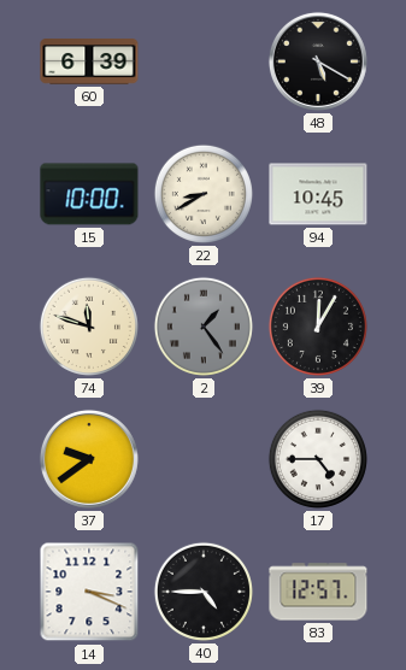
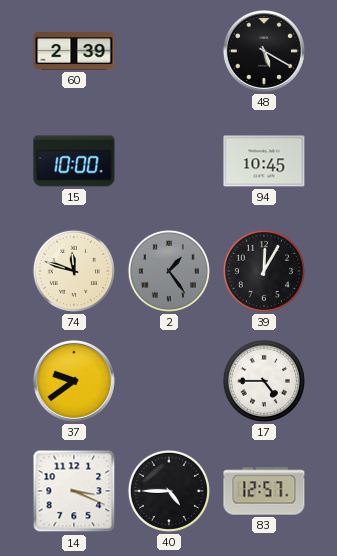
60: 6:39 -> 2:39 (74, 51)
22: 8:40 -> none (204, 194)
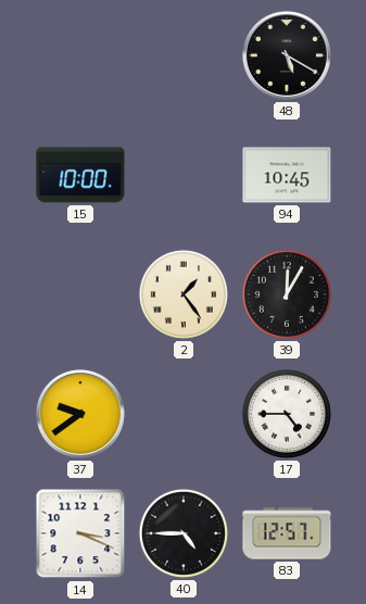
60: 2:39 -> none (74, 51)
74: 11:48 -> none (74, 271)
2 dial: grey -> cream (184, 294)
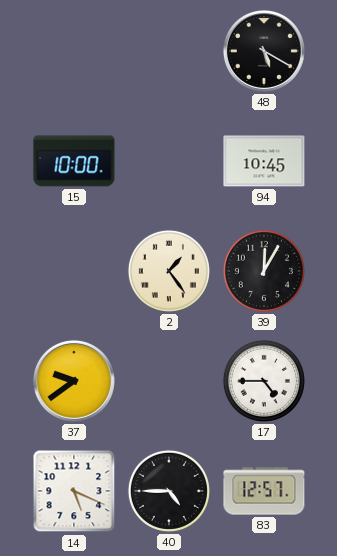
14: 3:19 -> 5:19 (74, 491)
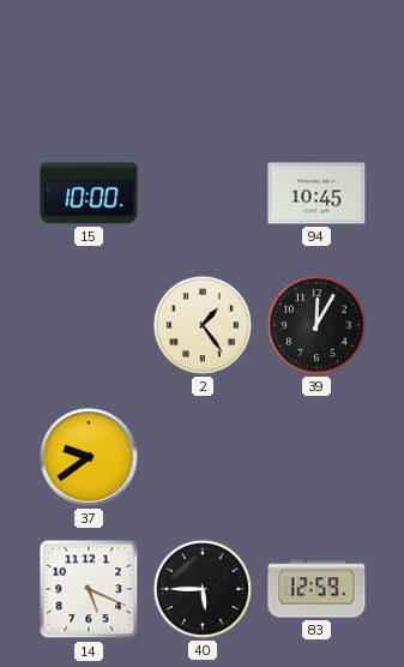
48: 5:20 -> none (264, 51)
17: 4:45 -> none (264, 381)
40: 4:45 -> 5:45 (203, 589)
83: 12:57 -> 12:59 (316, 589)
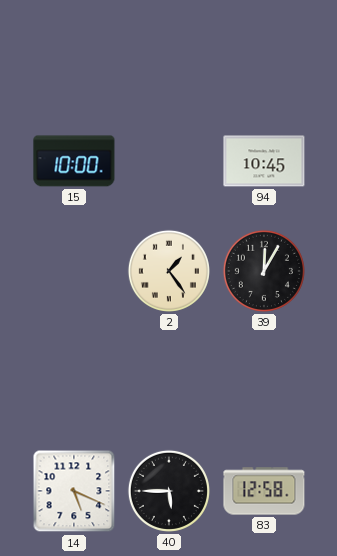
37: 9:39 -> none (89, 457)
83: 12:59 -> 12:58 (264, 491)
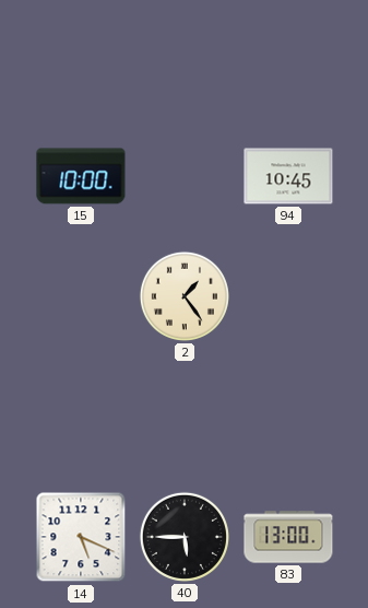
39: 12:05 -> none (264, 271)
83: 12:58 -> 13:00 (288, 537)
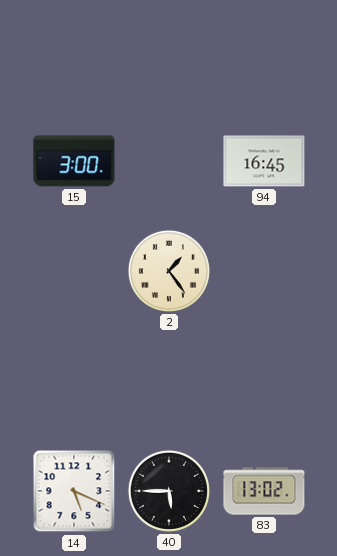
15: 10:00 -> 3:00 (74, 161)
94: 10:45 -> 16:45 (264, 161)
83: 13:00 -> 13:02 (264, 491)
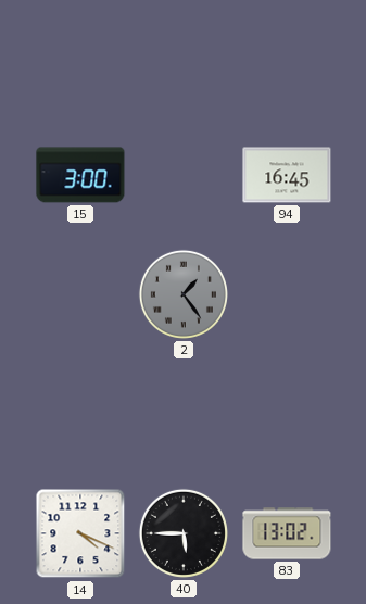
2 dial: cream -> grey (184, 294)
14: 5:19 -> 4:19 (80, 533)
